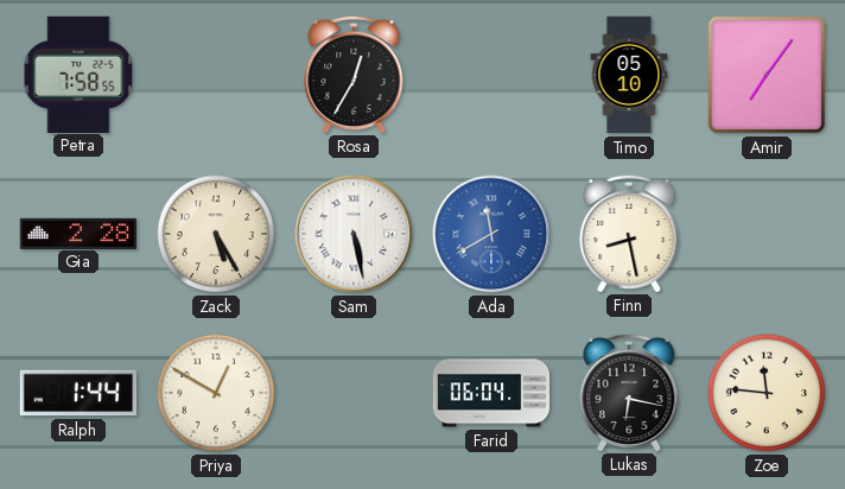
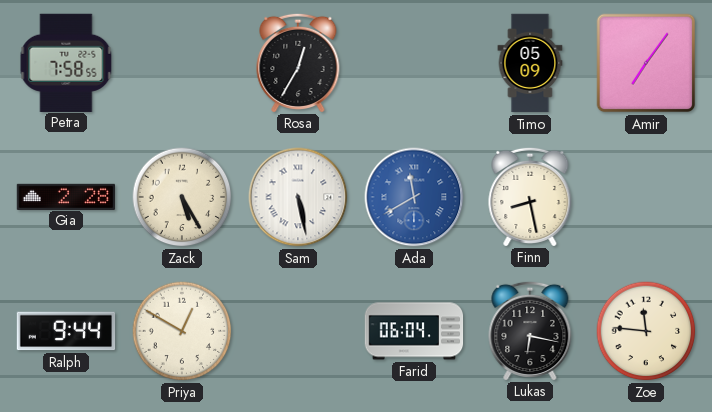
Timo: 05:10 -> 05:09 (530, 63)
Ralph: 1:44 -> 9:44 (66, 331)
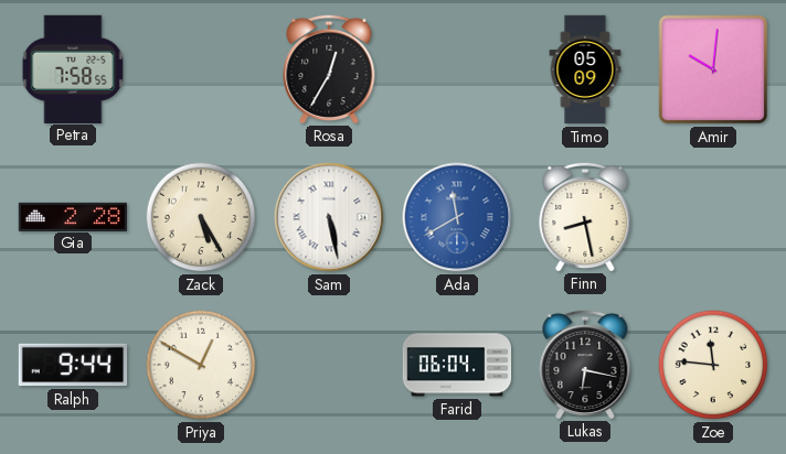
Amir: 7:06 -> 10:01 (713, 69)
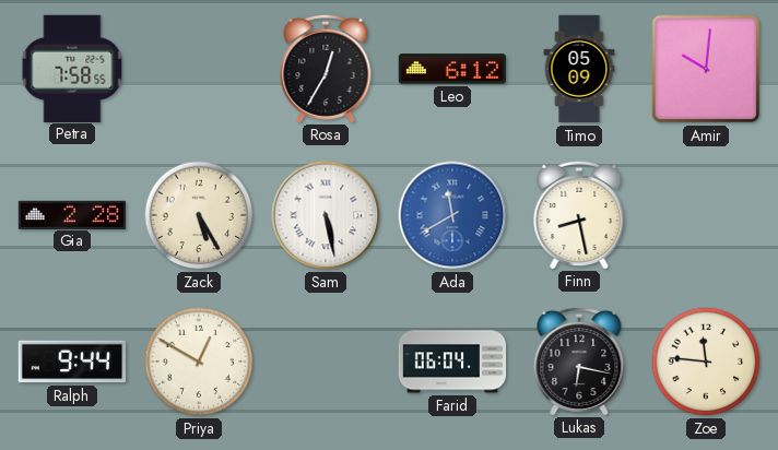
Leo: none -> 6:12 (452, 69)
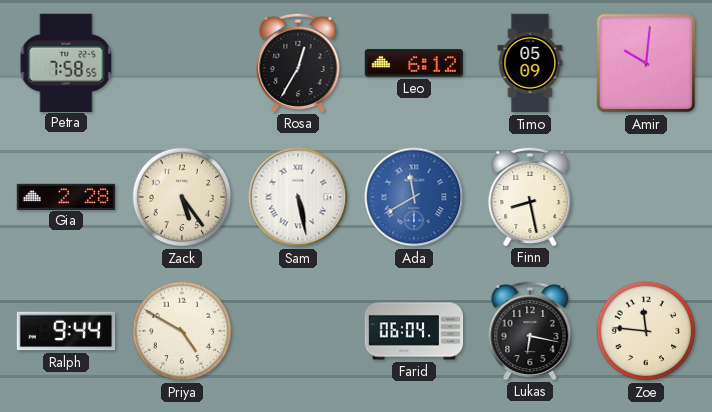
Zack: 5:25 -> 5:24 (182, 197)
Priya: 12:50 -> 4:50 (182, 331)
